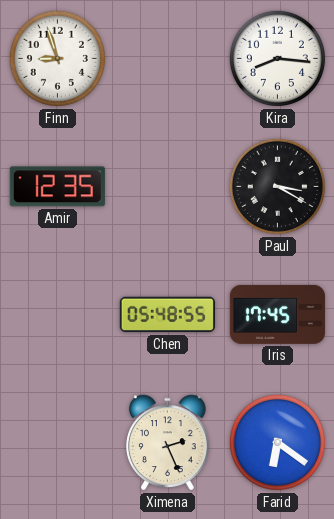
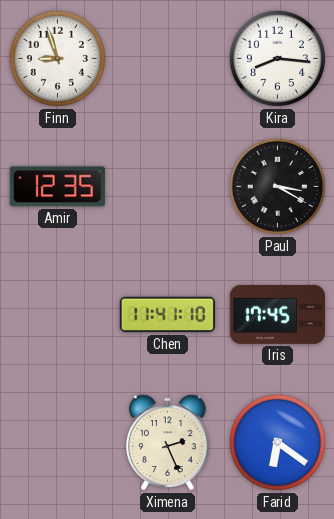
Chen: 05:48 -> 11:41 (167, 315)
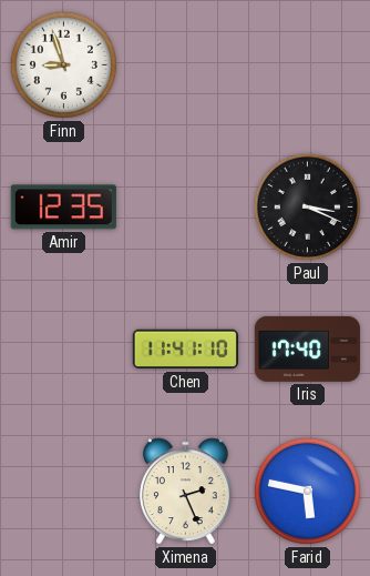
Kira: 8:16 -> none (277, 58)
Paul: 3:20 -> 3:19 (307, 206)
Iris: 17:45 -> 17:40 (307, 348)
Farid: 6:21 -> 5:47 (307, 491)
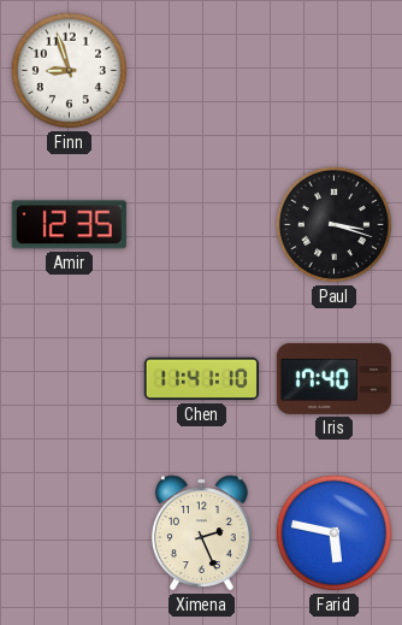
Paul: 3:19 -> 3:18 (333, 224)
